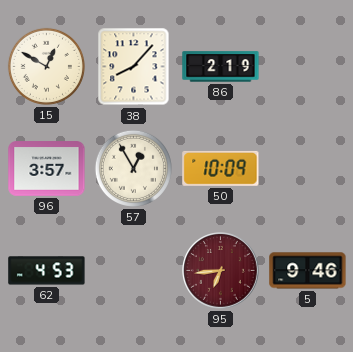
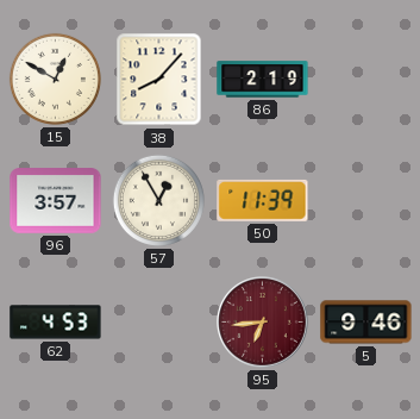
50: 10:09 -> 11:39 (263, 200)
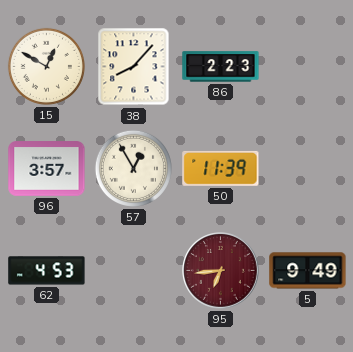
86: 2:19 -> 2:23 (221, 67)
5: 9:46 -> 9:49 (308, 271)
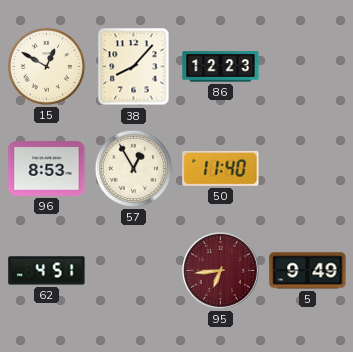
86: 2:23 -> 12:23 (221, 67)
96: 3:57 -> 8:53 (47, 169)
50: 11:39 -> 11:40 (221, 168)
62: 4:53 -> 4:51 (47, 271)
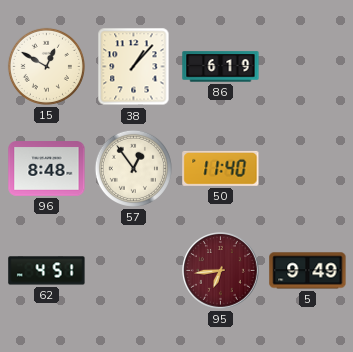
38: 8:07 -> 1:07 (134, 67)
86: 12:23 -> 6:19 (221, 67)
96: 8:53 -> 8:48 (47, 169)
57: 12:55 -> 12:54 (133, 168)
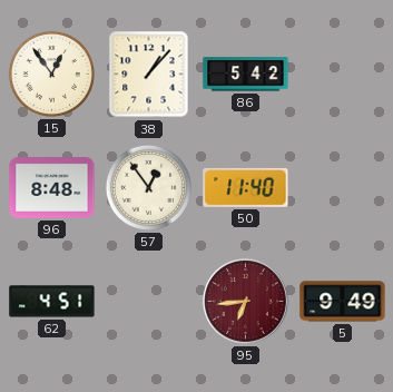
15: 12:50 -> 12:54 (51, 73)
86: 6:19 -> 5:42 (246, 75)
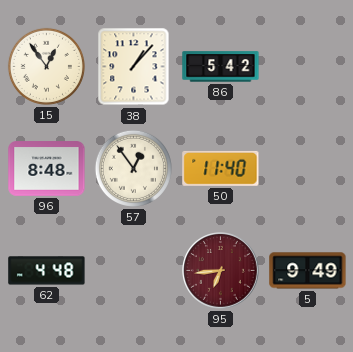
62: 4:51 -> 4:48 (47, 271)
